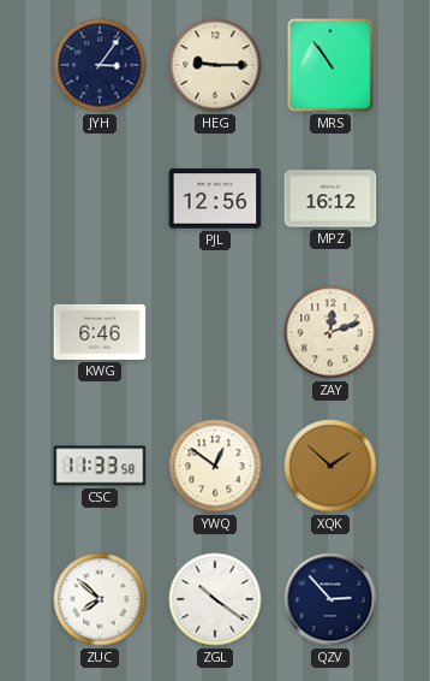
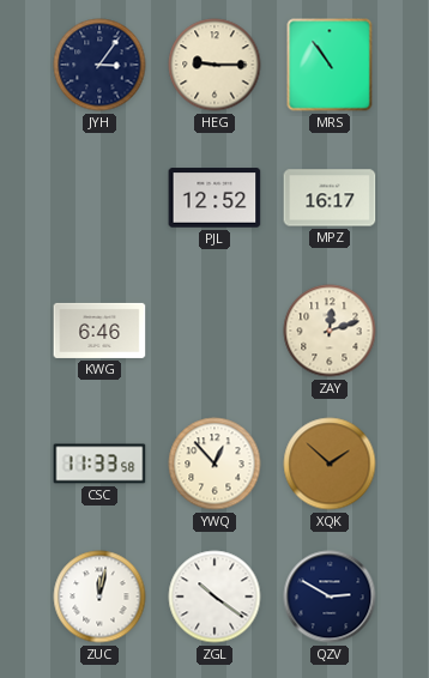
PJL: 12:56 -> 12:52 (214, 198)
MPZ: 16:12 -> 16:17 (330, 198)
YWQ: 12:51 -> 12:53 (214, 464)
ZUC: 7:52 -> 12:02 (99, 597)
QZV: 2:53 -> 2:50 (330, 597)
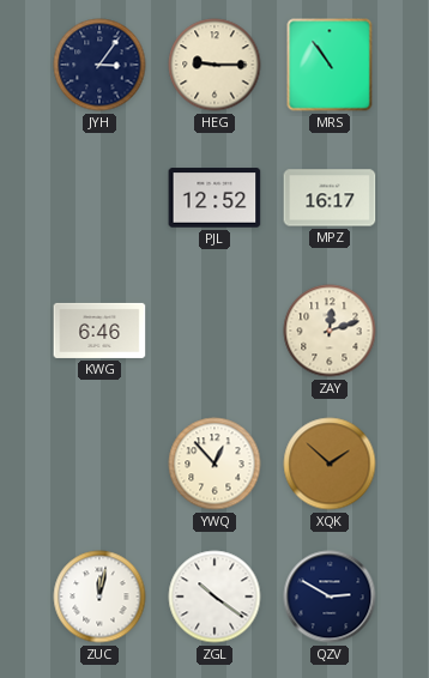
CSC: 11:33 -> none (99, 464)
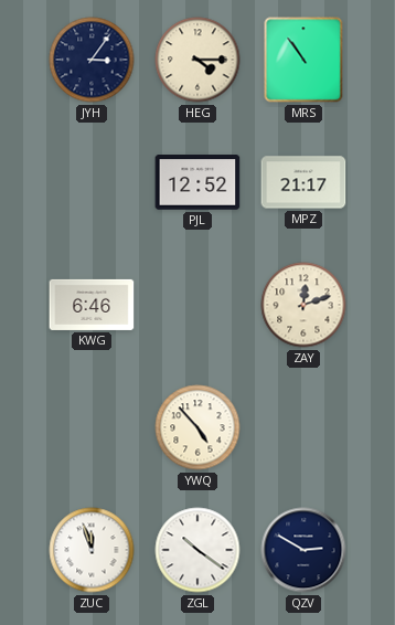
HEG: 9:15 -> 4:15 (197, 60)
MPZ: 16:17 -> 21:17 (303, 182)
YWQ: 12:53 -> 4:53 (197, 427)
XQK: 1:52 -> none (330, 464)
ZUC: 12:02 -> 11:57 (92, 550)
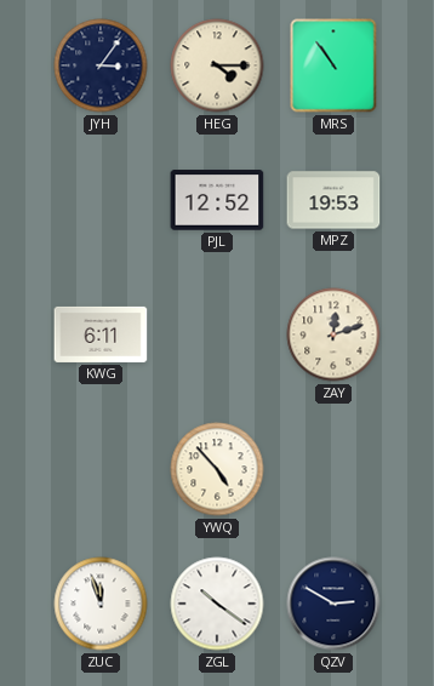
MPZ: 21:17 -> 19:53 (333, 200)
KWG: 6:46 -> 6:11 (101, 335)
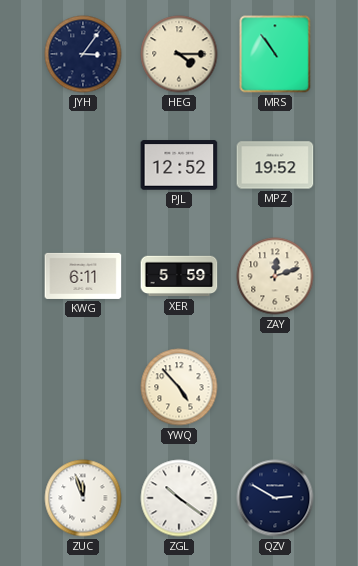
MPZ: 19:53 -> 19:52 (275, 165)
XER: none -> 5:59 (179, 276)
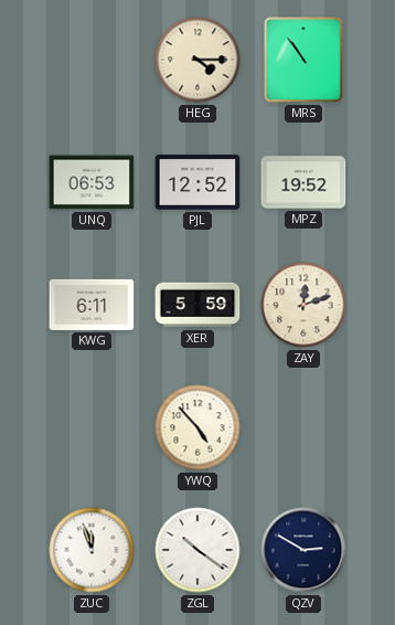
JYH: 3:06 -> none (83, 54)
UNQ: none -> 06:53 (92, 182)
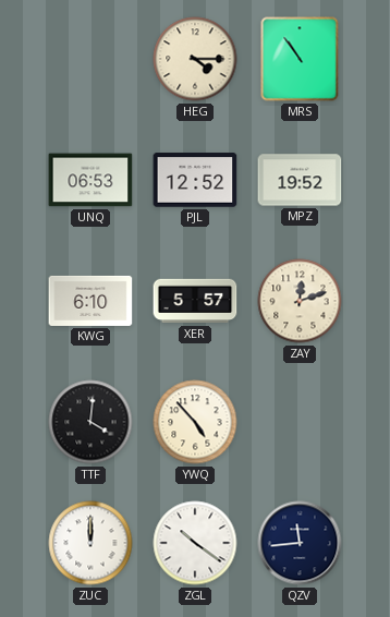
KWG: 6:11 -> 6:10 (90, 301)
XER: 5:59 -> 5:57 (195, 301)
TTF: none -> 4:01 (90, 422)
ZUC: 11:57 -> 12:00 (90, 543)
QZV: 2:50 -> 11:44 (300, 543)
